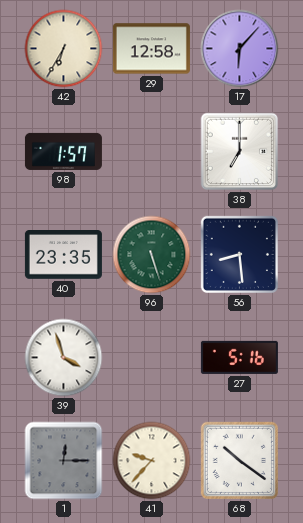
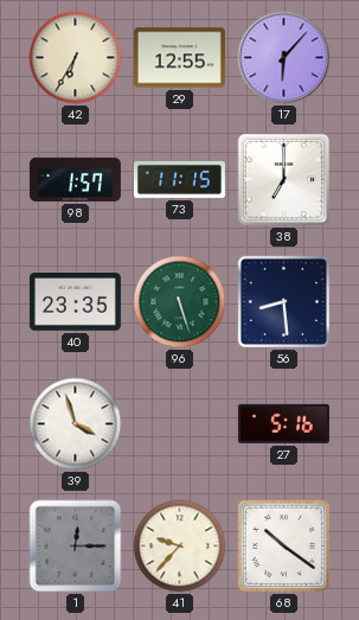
29: 12:58 -> 12:55 (179, 58)
73: none -> 11:15 (179, 179)
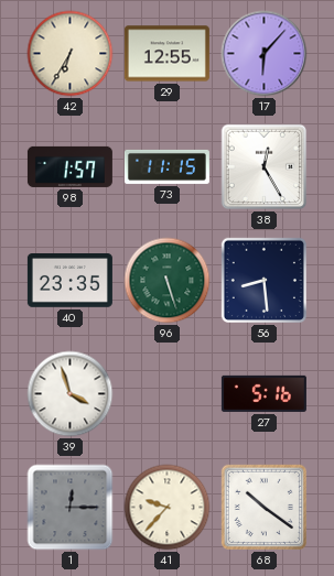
38: 7:00 -> 12:25 (265, 167)
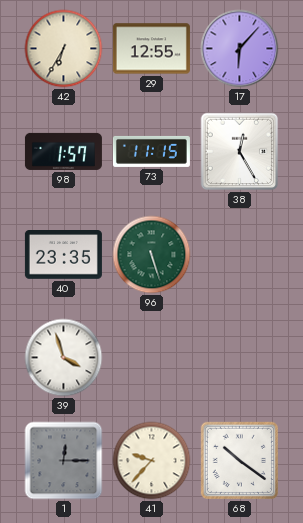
56: 8:29 -> none (263, 280)
27: 5:16 -> none (263, 393)
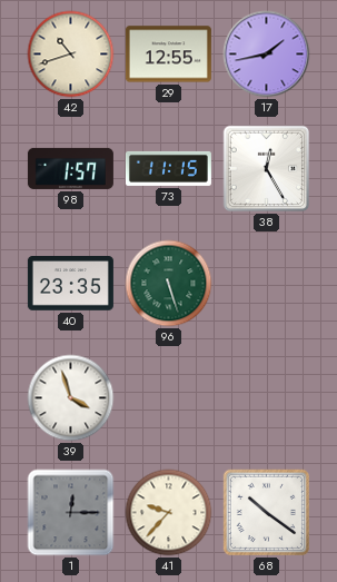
42: 6:35 -> 10:42 (71, 55)
17: 6:07 -> 1:43 (267, 55)
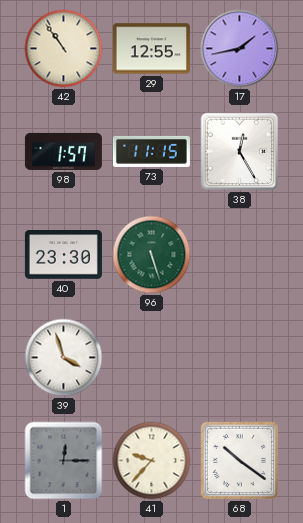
42: 10:42 -> 10:54 (64, 49)
40: 23:35 -> 23:30 (63, 255)
